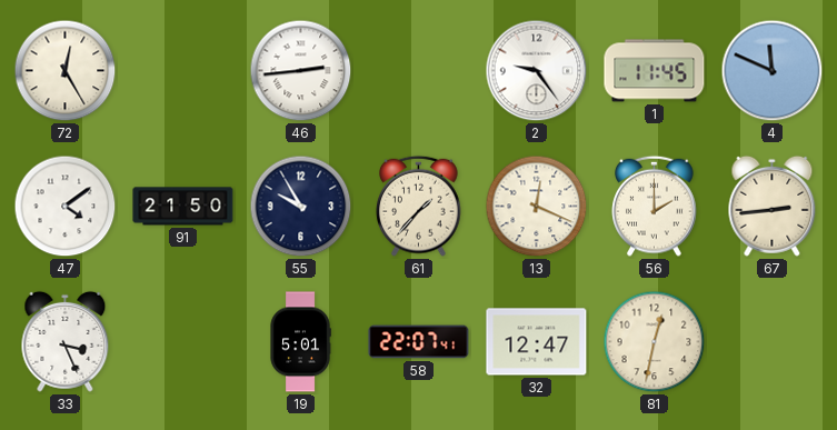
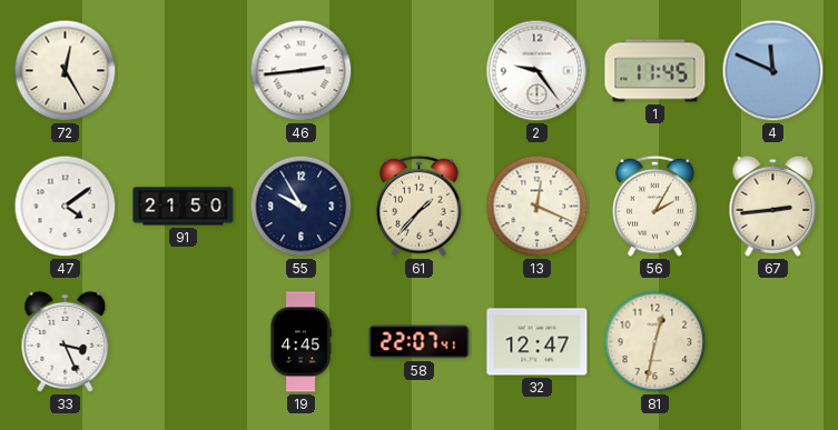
56: 2:00 -> 2:05 (655, 206)
19: 5:01 -> 4:45 (300, 342)
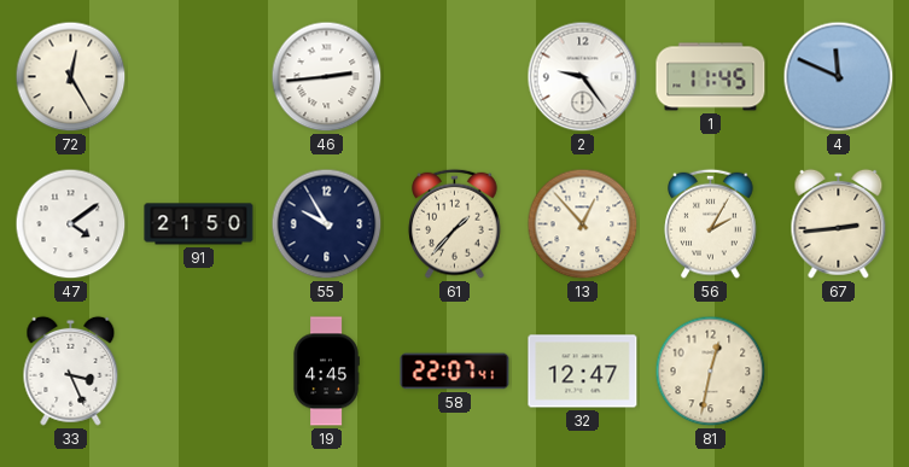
13: 12:19 -> 12:53 (583, 224)
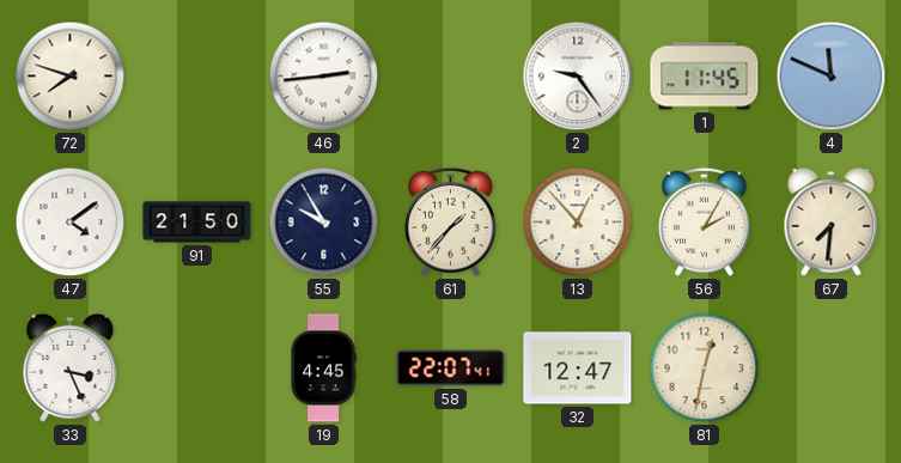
72: 12:25 -> 7:48 (71, 77)
67: 2:44 -> 7:31 (832, 221)
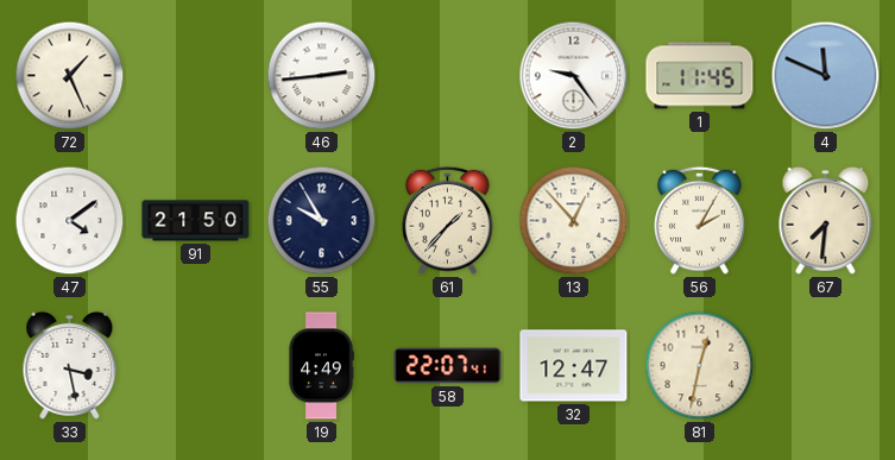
72: 7:48 -> 1:26 (70, 76)
33: 3:26 -> 3:28 (70, 365)
19: 4:45 -> 4:49 (321, 366)
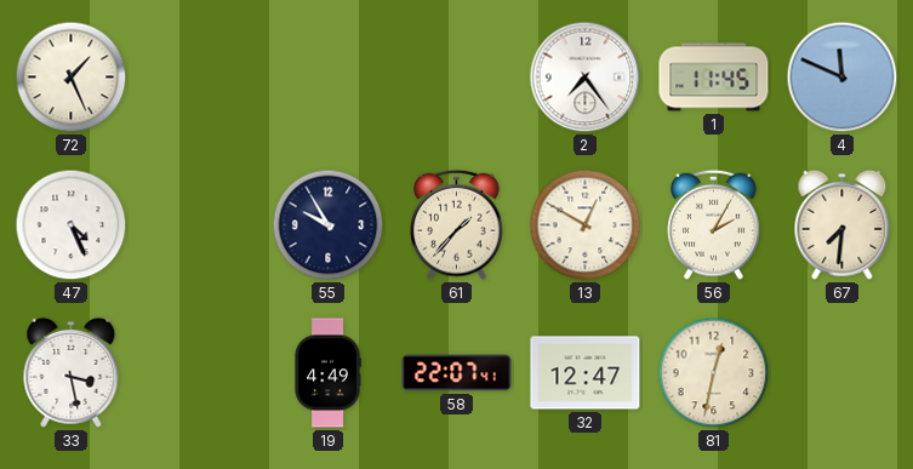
46: 2:44 -> none (322, 76)
2: 9:24 -> 7:24 (586, 78)
47: 4:09 -> 4:26 (72, 225)
91: 21:50 -> none (196, 221)
13: 12:53 -> 12:50 (586, 225)
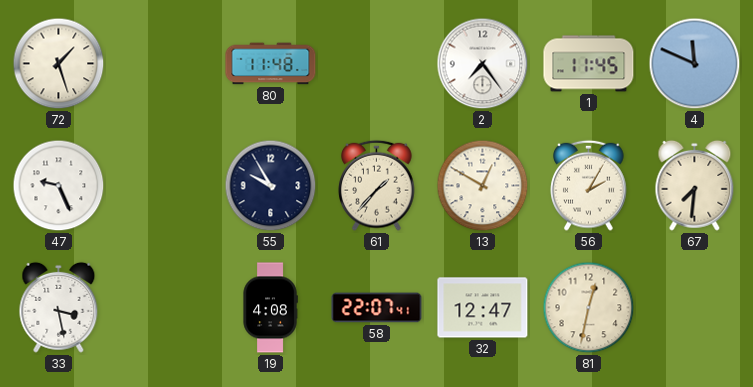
72: 1:26 -> 1:27 (59, 64)
80: none -> 11:48 (271, 64)
47: 4:26 -> 9:26 (59, 186)
19: 4:49 -> 4:08 (270, 308)
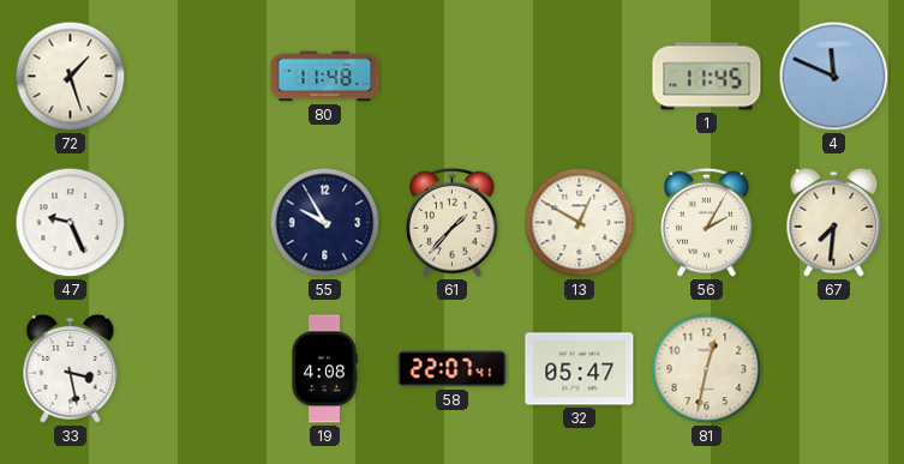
2: 7:24 -> none (483, 64)
32: 12:47 -> 05:47 (580, 369)
